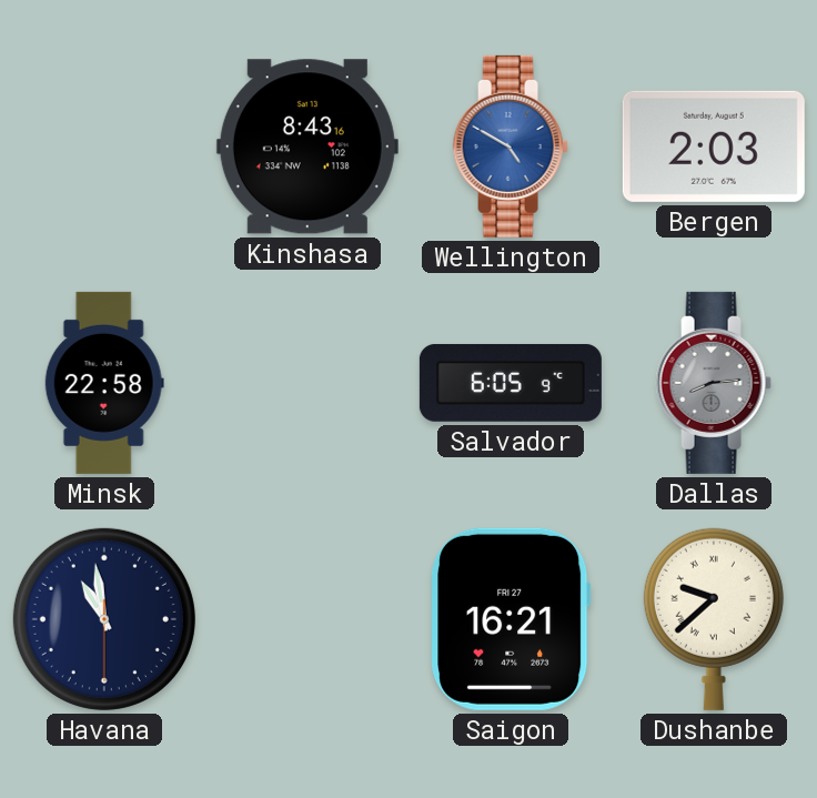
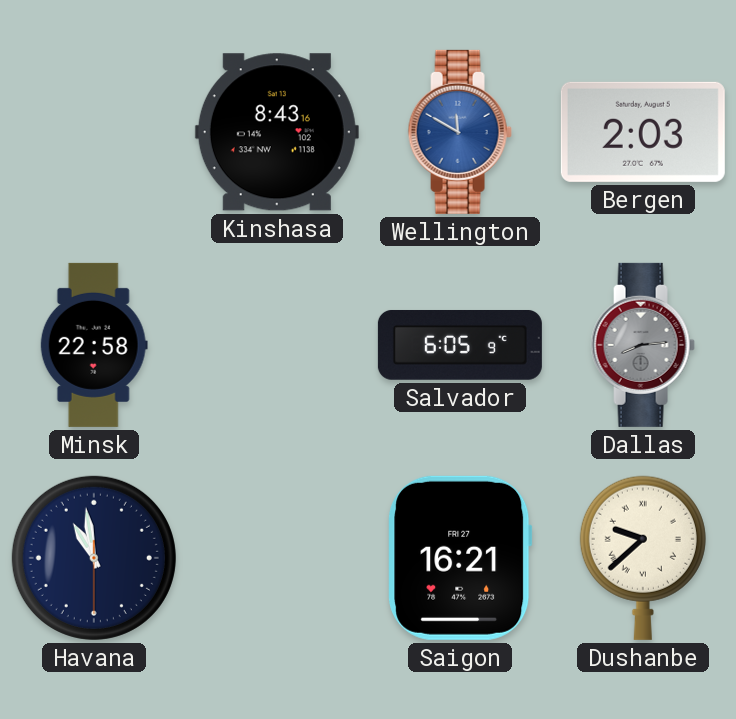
Wellington: 4:50 -> 11:50 (460, 132)
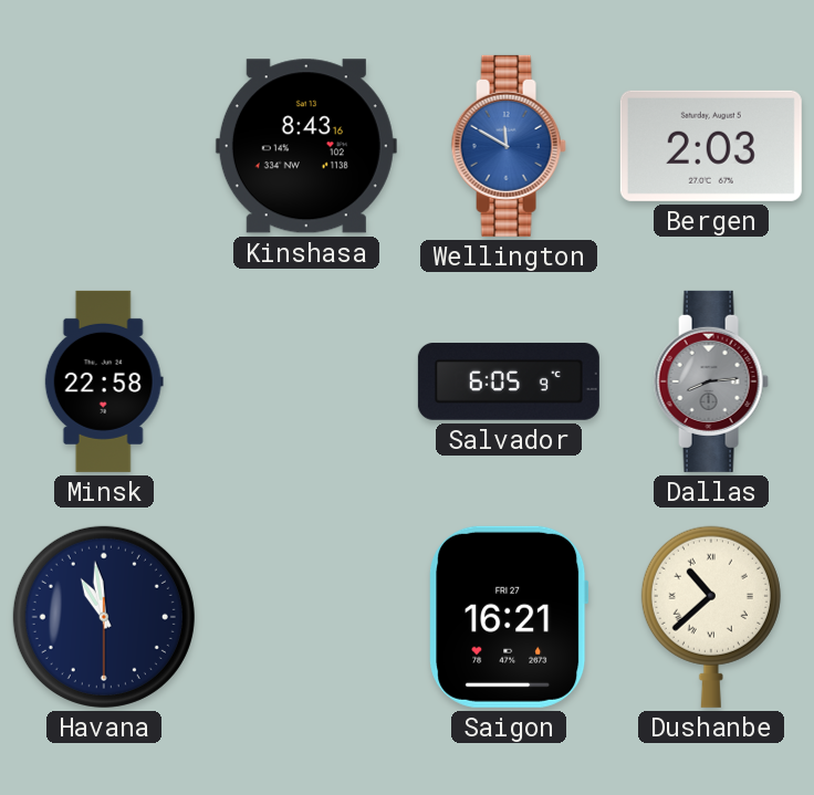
Dushanbe: 9:38 -> 10:38 (711, 617)
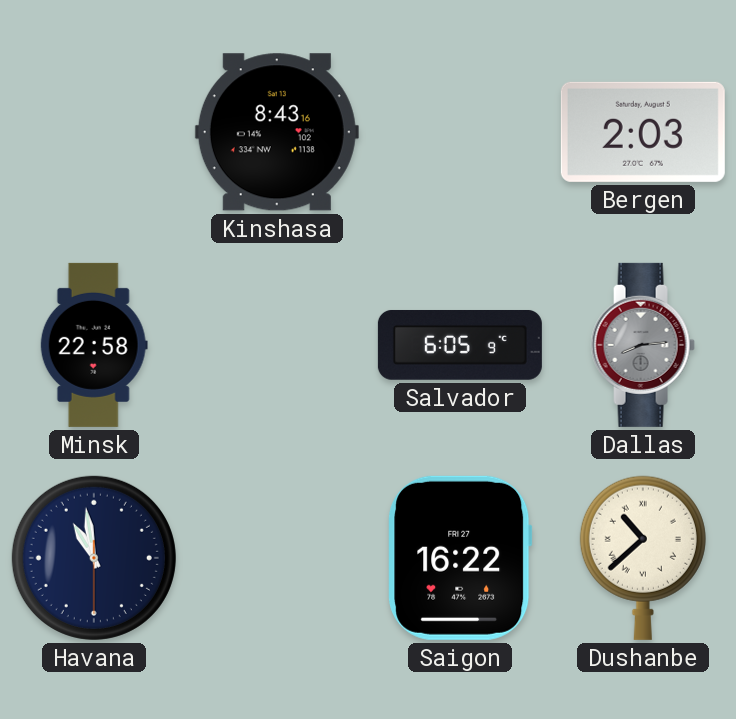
Wellington: 11:50 -> none (509, 146)
Saigon: 16:21 -> 16:22 (460, 558)
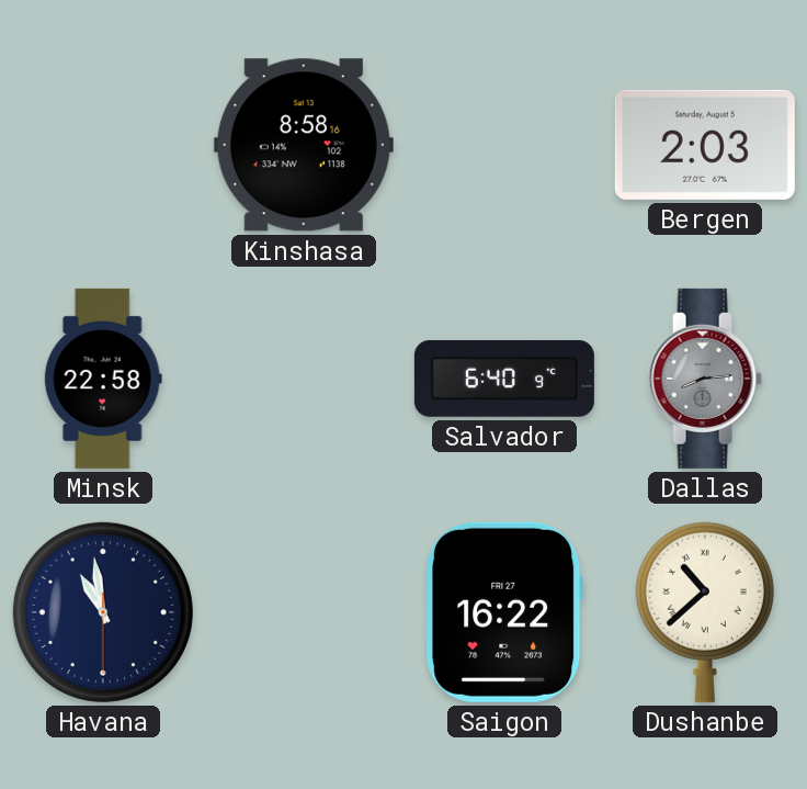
Kinshasa: 8:43 -> 8:58 (304, 145)
Salvador: 6:05 -> 6:40 (504, 379)
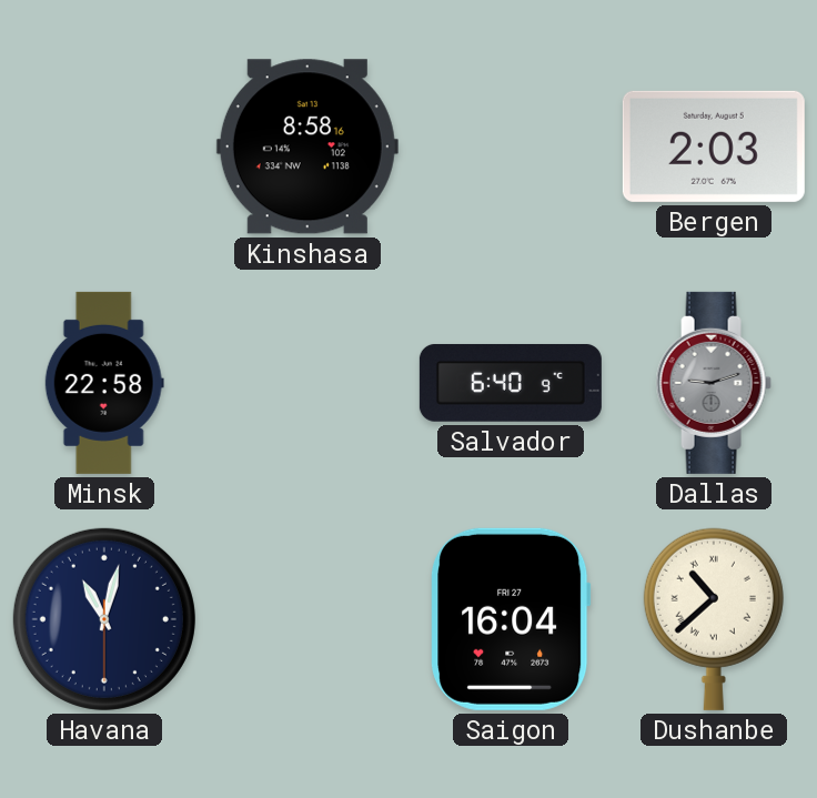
Dallas: 8:14 -> 9:12 (714, 383)
Havana: 10:58 -> 11:02 (104, 619)
Saigon: 16:22 -> 16:04 (511, 619)
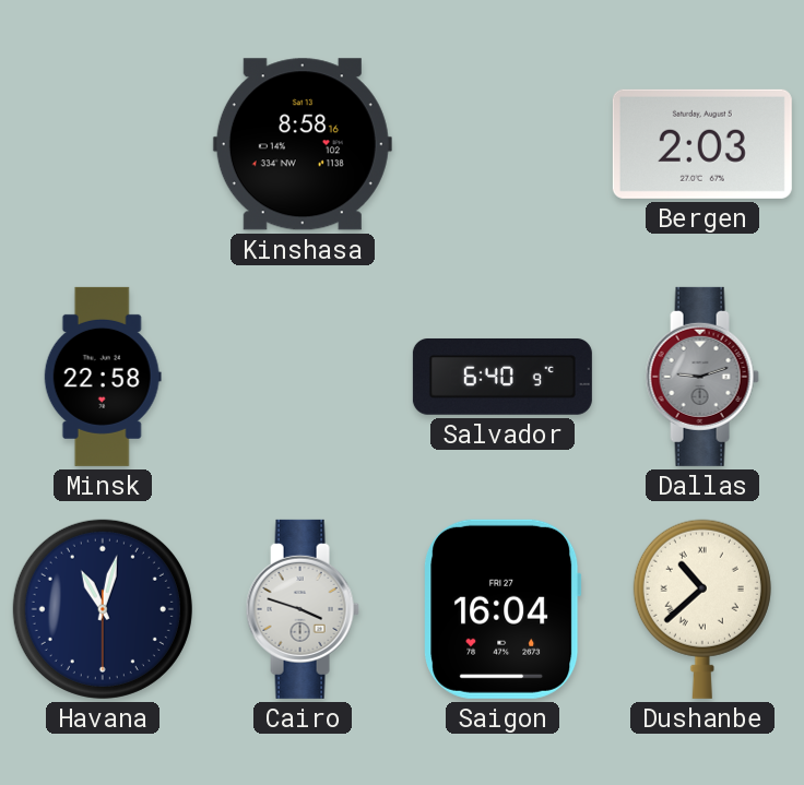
Cairo: none -> 3:48 (303, 609)
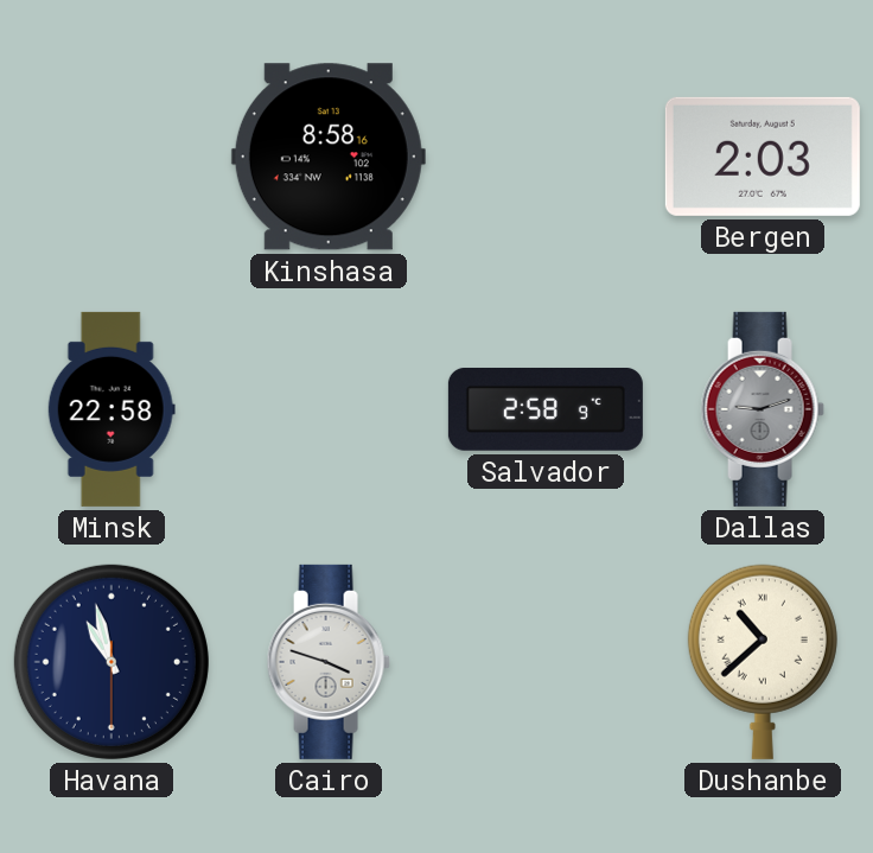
Salvador: 6:40 -> 2:58 (546, 409)
Havana: 11:02 -> 10:57 (111, 662)
Saigon: 16:04 -> none (503, 609)
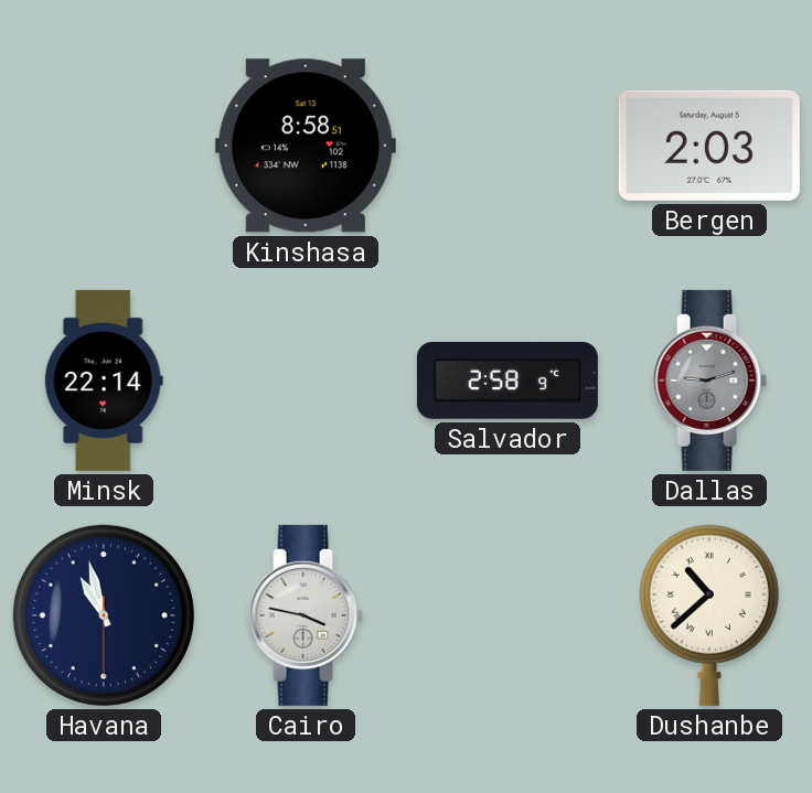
Kinshasa: 8:58:16 -> 8:58:51 (306, 146)
Minsk: 22:58 -> 22:14 (104, 381)
Cairo: 3:48 -> 3:47 (306, 615)
